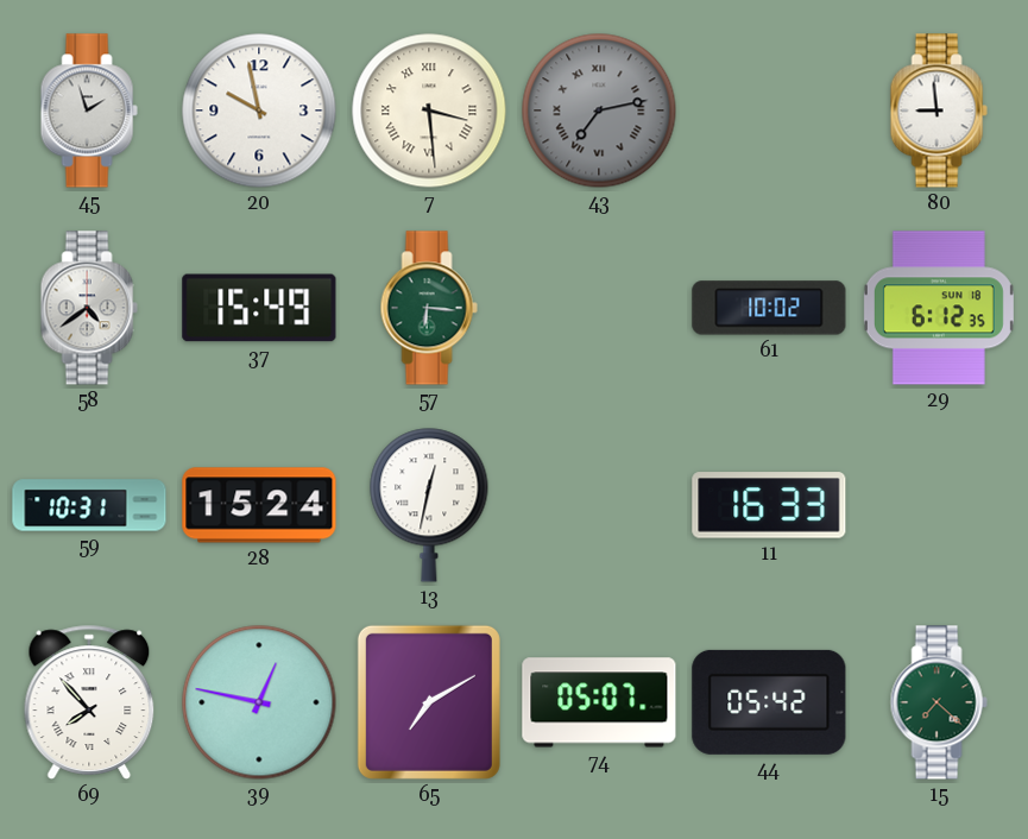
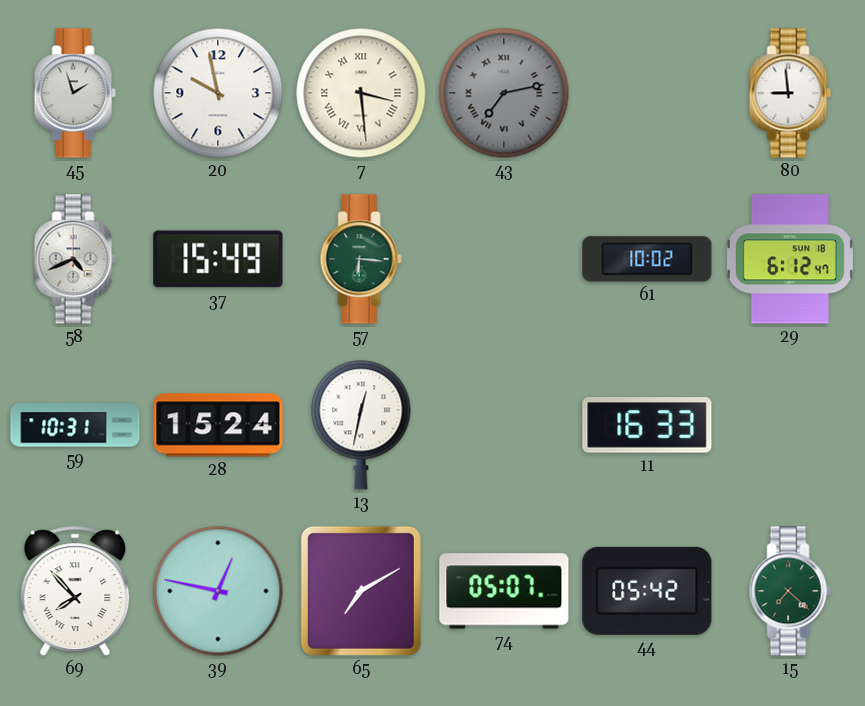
58: 4:39 -> 4:41 (75, 259)
29: 6:12:35 -> 6:12:47 (790, 259)
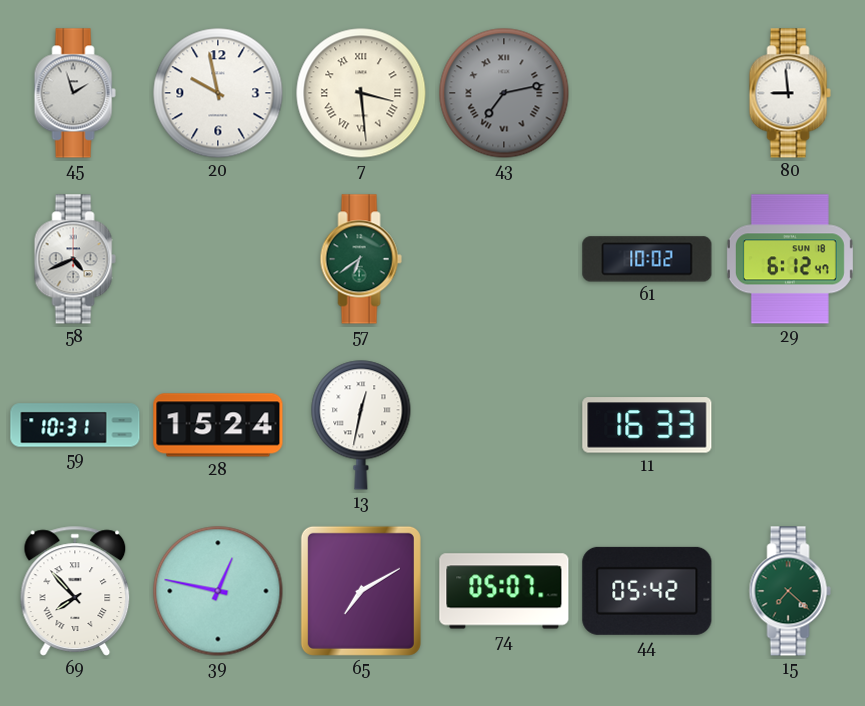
37: 15:49 -> none (218, 259)
57: 6:16 -> 6:39 (361, 259)
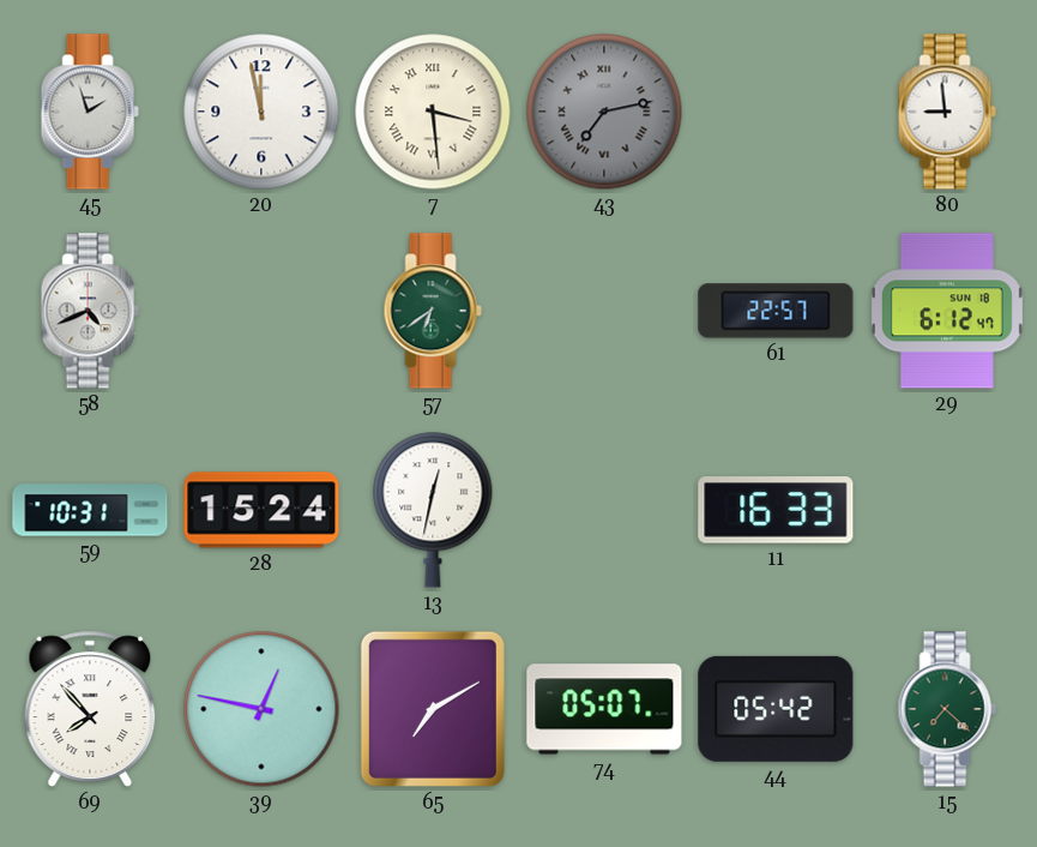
20: 9:58 -> 11:58 (261, 112)
61: 10:02 -> 22:57 (776, 311)
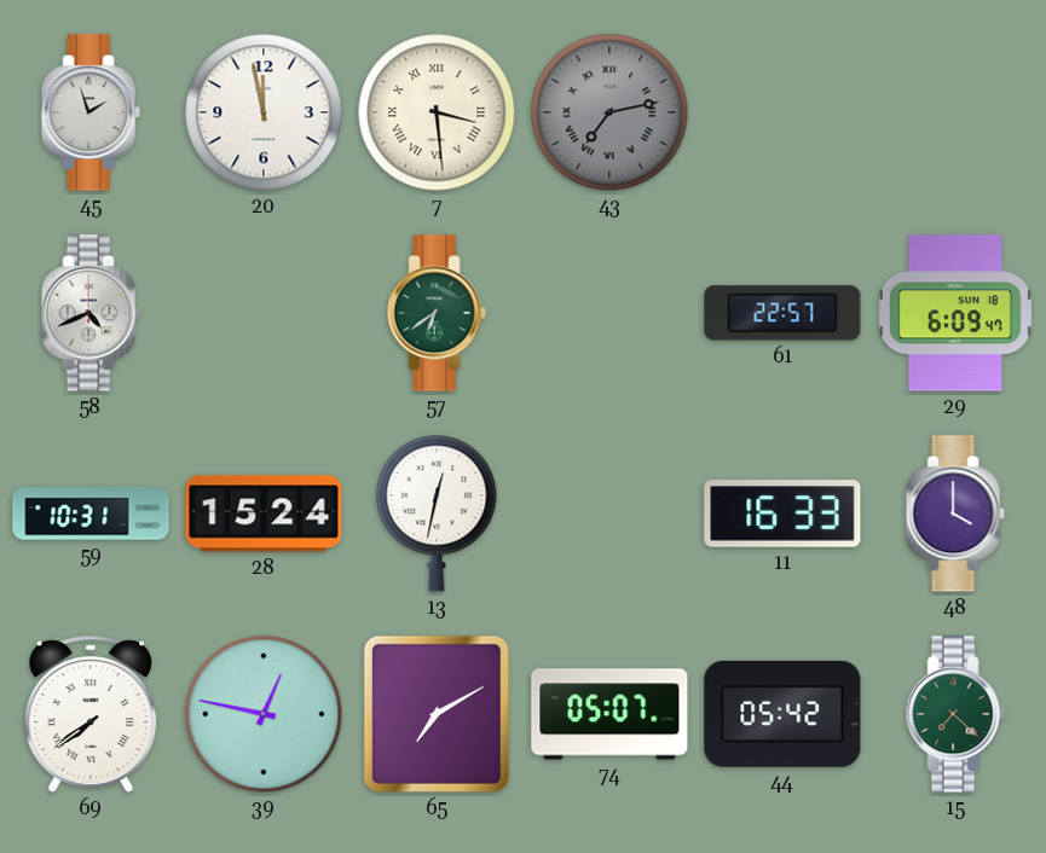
80: 8:59 -> none (947, 112)
29: 6:12 -> 6:09 (955, 313)
48: none -> 4:00 (955, 513)
69: 7:53 -> 7:39 (91, 714)
